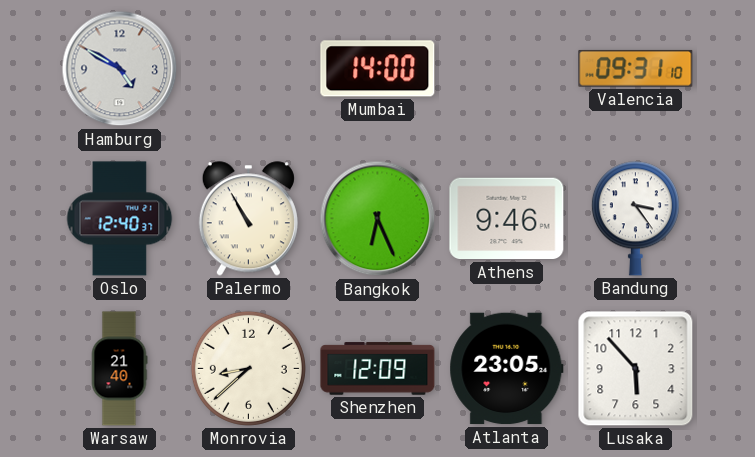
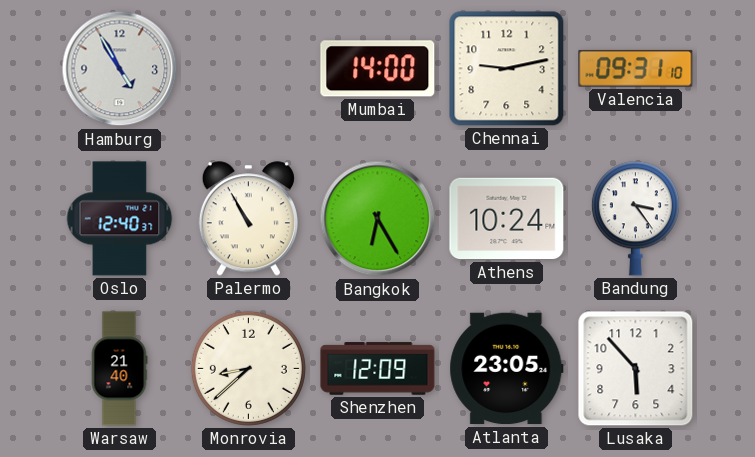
Hamburg: 4:50 -> 4:55 (120, 69)
Chennai: none -> 9:13 (507, 69)
Bangkok: 6:26 -> 6:25 (378, 219)
Athens: 9:46 -> 10:24 (507, 219)
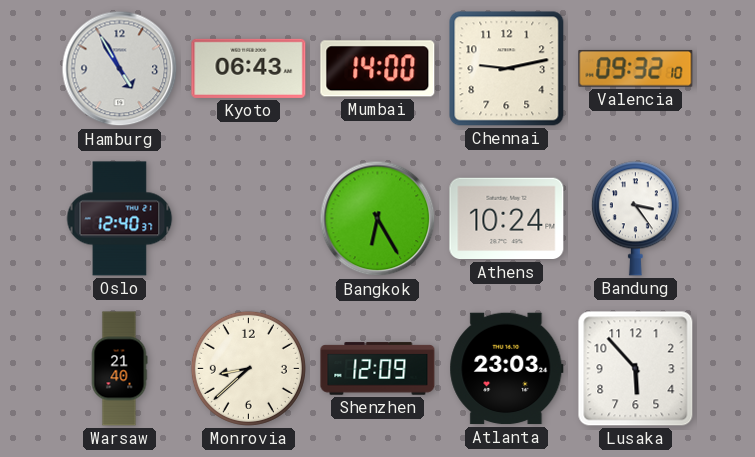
Kyoto: none -> 06:43 (249, 68)
Valencia: 09:31 -> 09:32 (636, 68)
Palermo: 10:55 -> none (248, 219)
Atlanta: 23:05 -> 23:03 (507, 369)
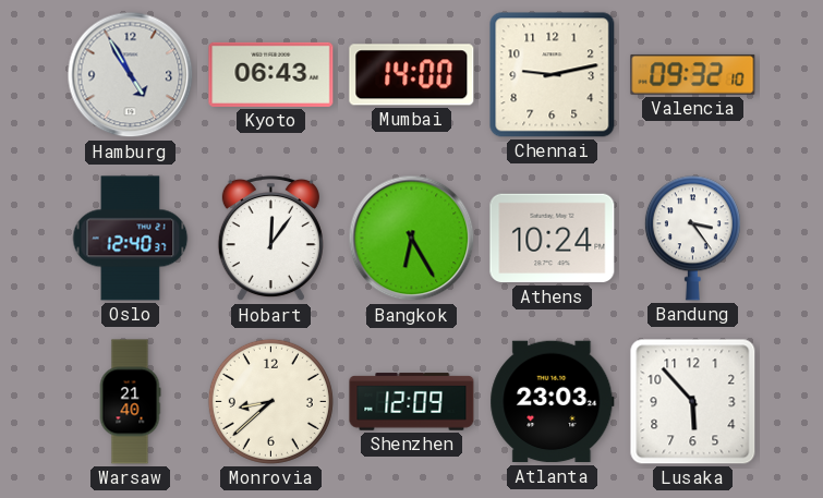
Hobart: none -> 12:06 (270, 239)
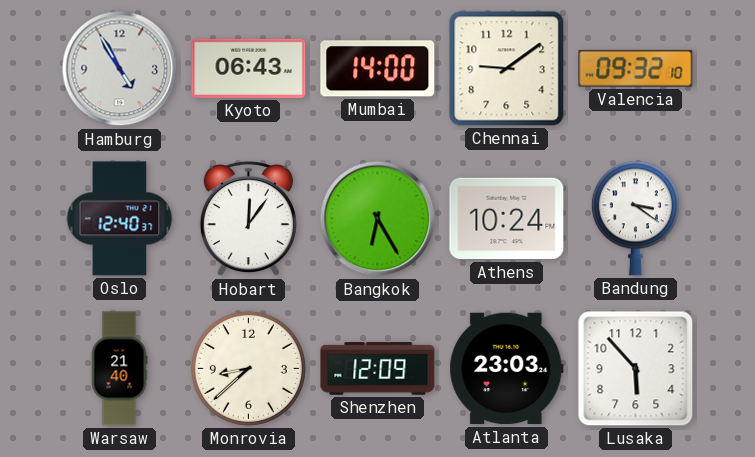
Chennai: 9:13 -> 9:09 (507, 69)
Bandung: 3:24 -> 3:21 (635, 219)
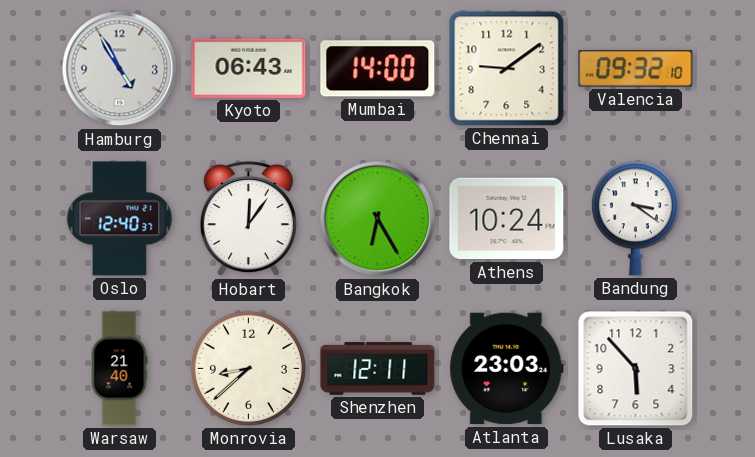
Shenzhen: 12:09 -> 12:11 (378, 369)
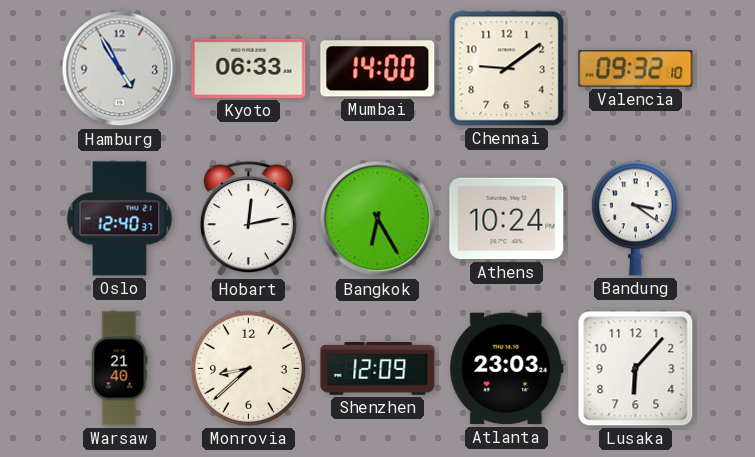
Kyoto: 06:43 -> 06:33 (249, 68)
Hobart: 12:06 -> 12:13 (248, 219)
Shenzhen: 12:11 -> 12:09 (378, 369)
Lusaka: 5:53 -> 6:07 (636, 369)
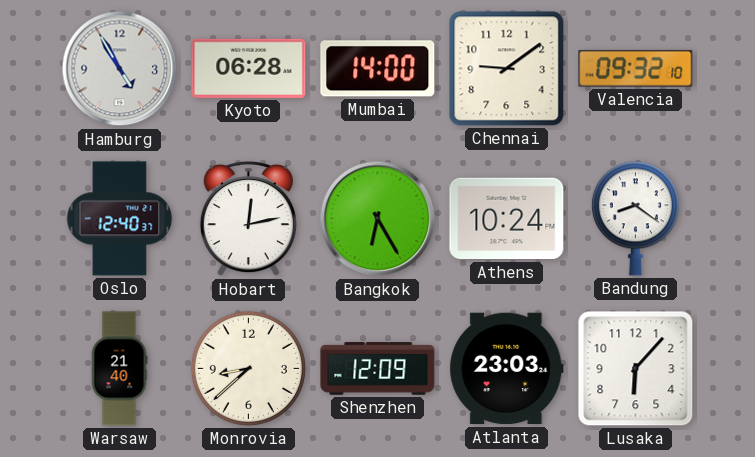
Kyoto: 06:33 -> 06:28 (249, 68)
Bandung: 3:21 -> 8:21 (635, 219)
